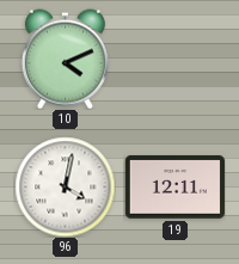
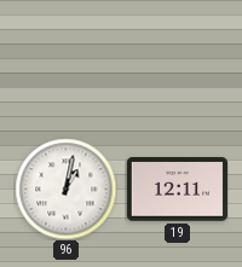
10: 4:11 -> none (65, 59)
96: 4:02 -> 1:02 (65, 188)
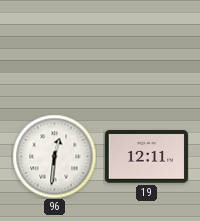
96: 1:02 -> 12:31 (54, 156)
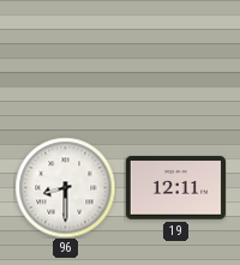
96: 12:31 -> 8:30 (65, 187)
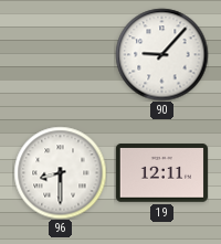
90: none -> 9:07 (161, 54)
